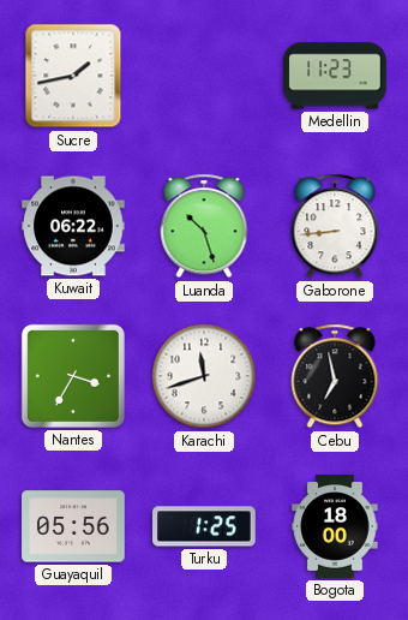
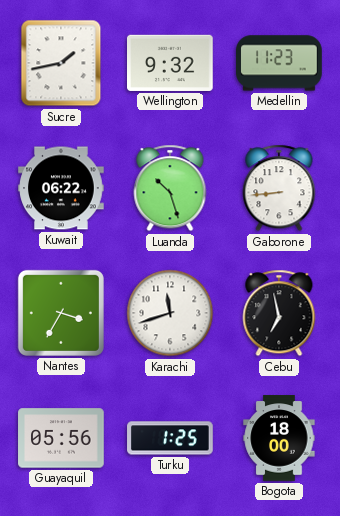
Wellington: none -> 9:32 (171, 63)
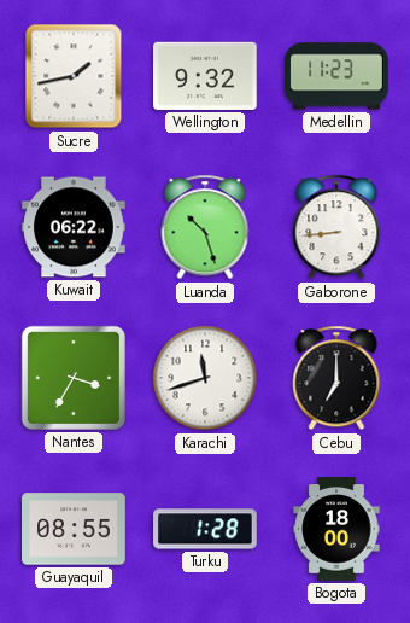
Cebu: 6:58 -> 7:00 (336, 378)
Guayaquil: 05:56 -> 08:55 (74, 529)
Turku: 1:25 -> 1:28 (205, 529)
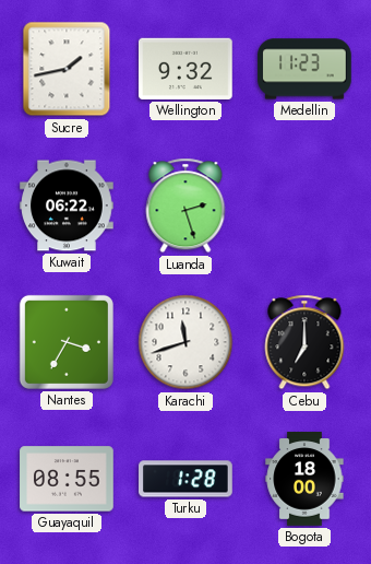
Luanda: 10:27 -> 2:27 (185, 205)
Gaborone: 8:44 -> none (336, 227)
